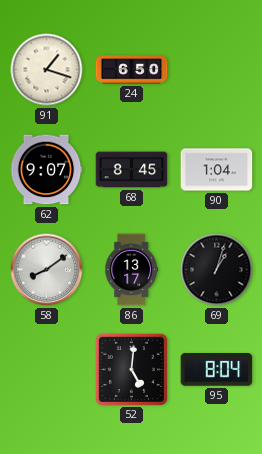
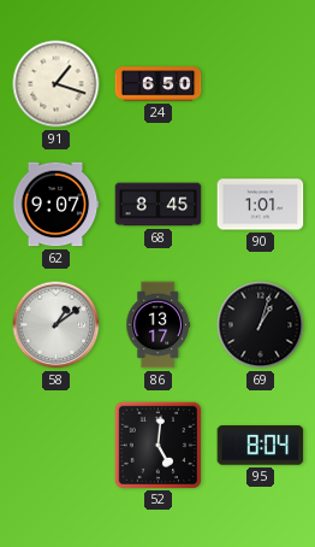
90: 1:04 -> 1:01 (261, 205)
58: 8:09 -> 1:09 (57, 325)
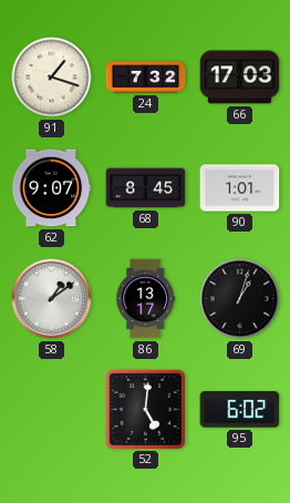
24: 6:50 -> 7:32 (146, 78)
66: none -> 17:03 (240, 78)
95: 8:04 -> 6:02 (240, 410)
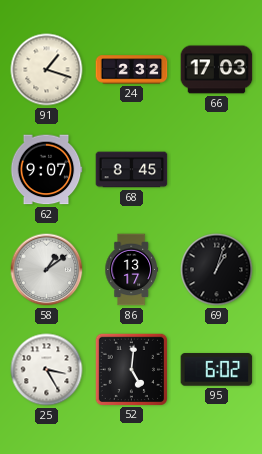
24: 7:32 -> 2:32 (132, 70)
90: 1:01 -> none (240, 188)
25: none -> 3:25 (47, 370)
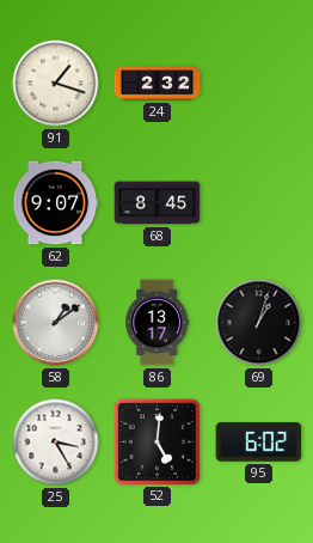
66: 17:03 -> none (217, 70)
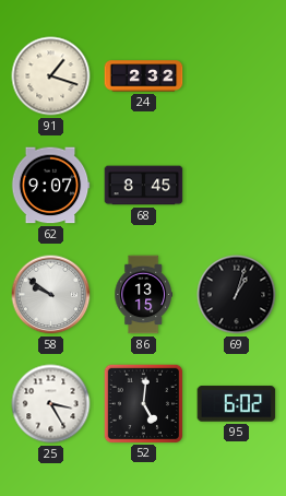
58: 1:09 -> 9:51 (51, 295)
86: 13:17 -> 13:15 (143, 295)
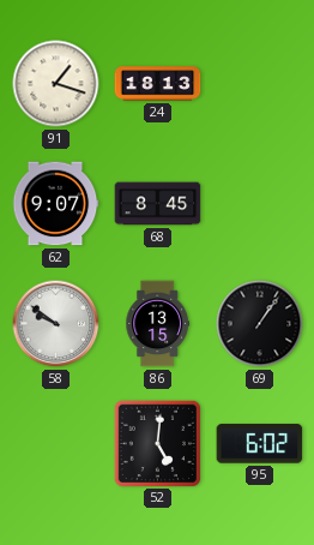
24: 2:32 -> 18:13 (158, 84)
69: 1:03 -> 1:06 (260, 324)
25: 3:25 -> none (51, 404)
